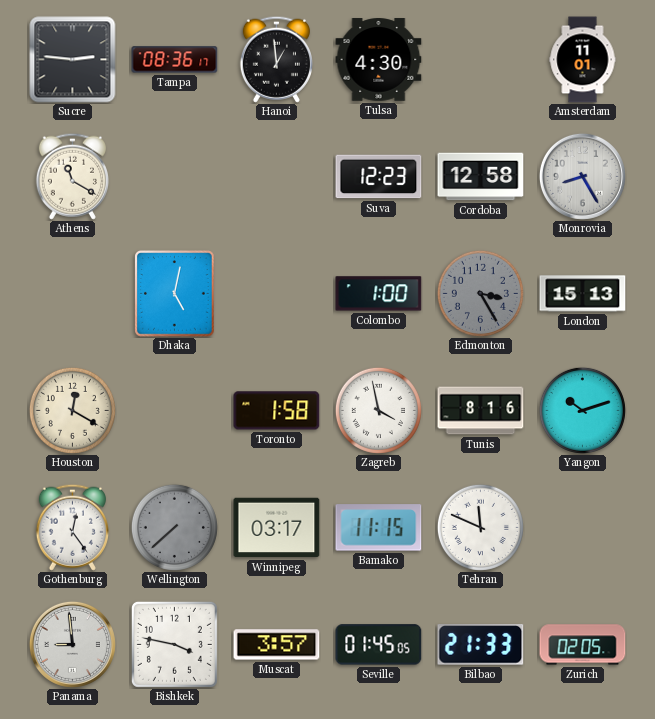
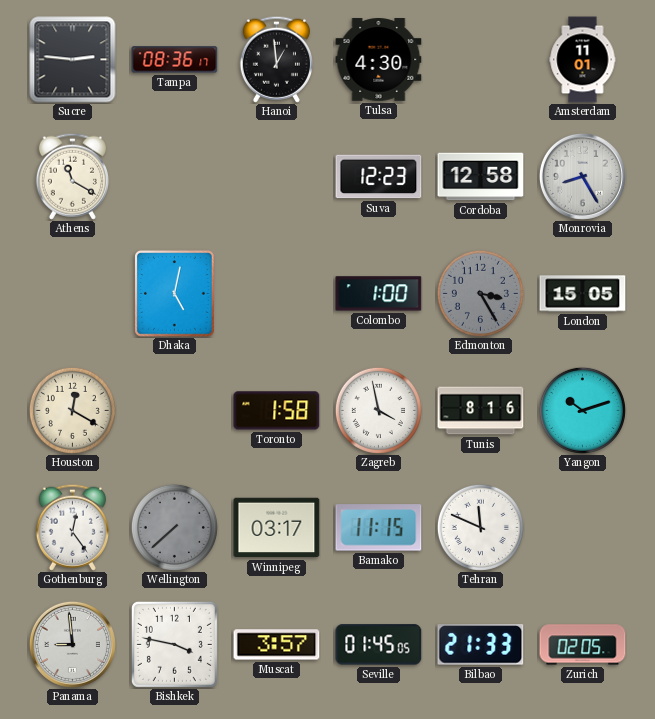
London: 15:13 -> 15:05 (583, 294)
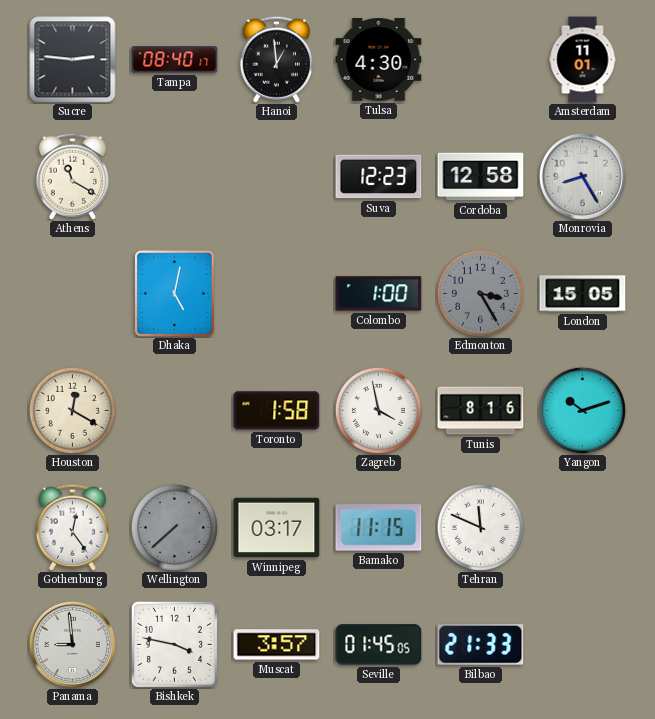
Tampa: 08:36 -> 08:40 (175, 60)
Zurich: 02:05 -> none (583, 645)
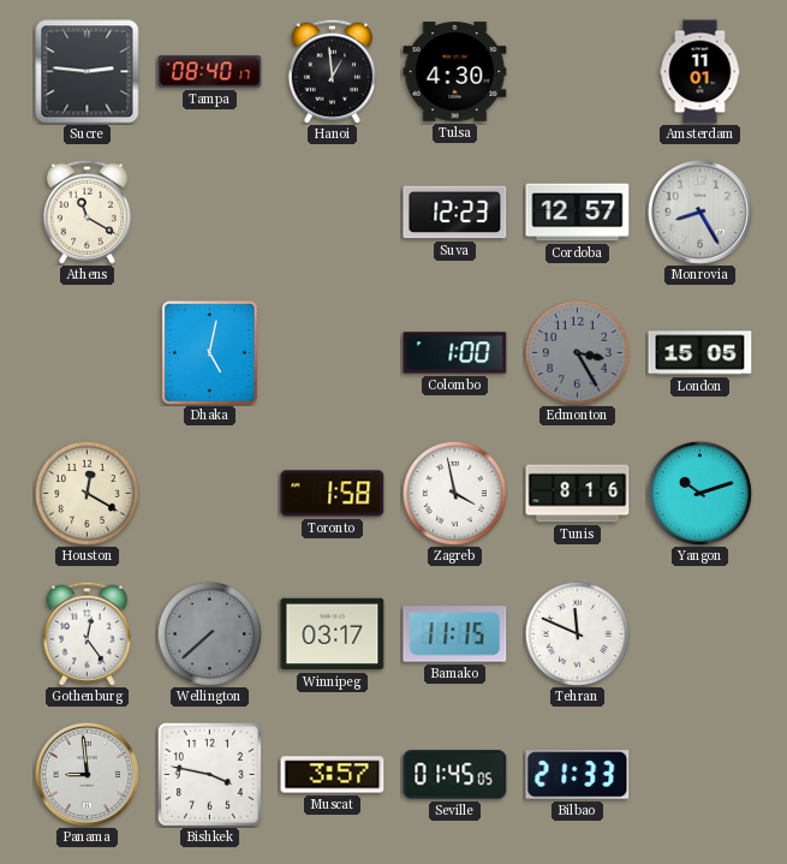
Cordoba: 12:58 -> 12:57 (578, 213)
